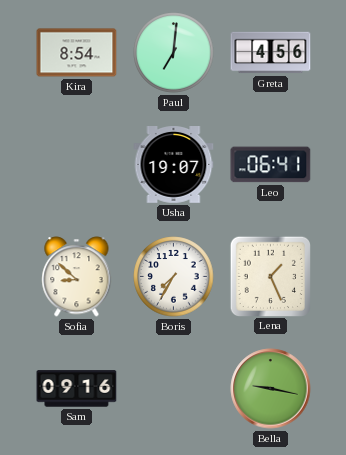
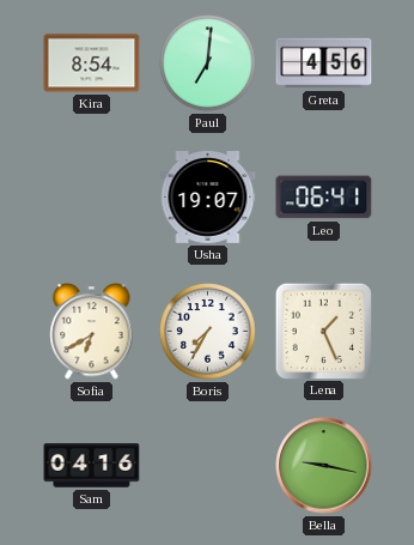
Sofia: 8:52 -> 6:40 (92, 332)
Sam: 09:16 -> 04:16 (92, 466)
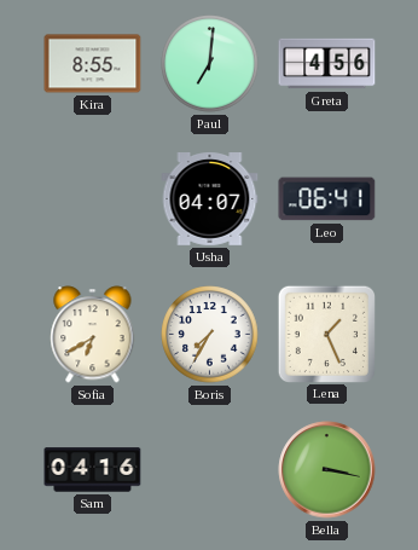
Kira: 8:54 -> 8:55 (93, 64)
Usha: 19:07 -> 04:07 (210, 199)
Bella: 9:17 -> 3:17 (327, 470)
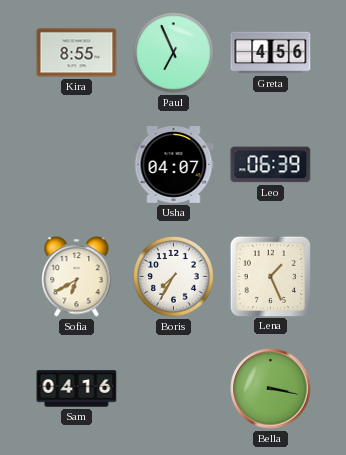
Paul: 7:01 -> 6:56 (174, 53)
Leo: 06:41 -> 06:39 (271, 165)
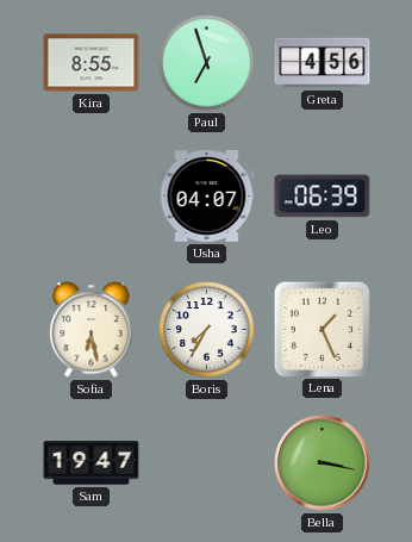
Paul: 6:56 -> 6:57 (207, 63)
Sofia: 6:40 -> 6:28 (92, 330)
Sam: 04:16 -> 19:47 (92, 463)
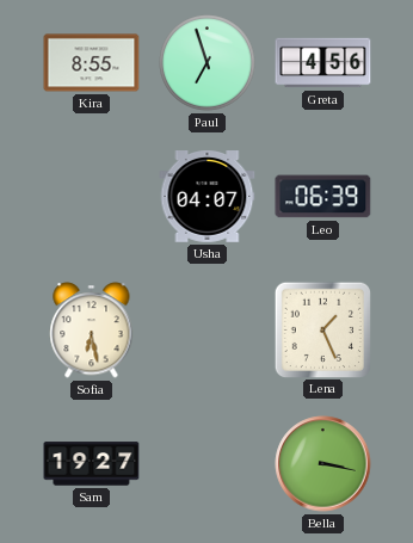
Boris: 7:35 -> none (207, 330)
Sam: 19:47 -> 19:27 (92, 464)
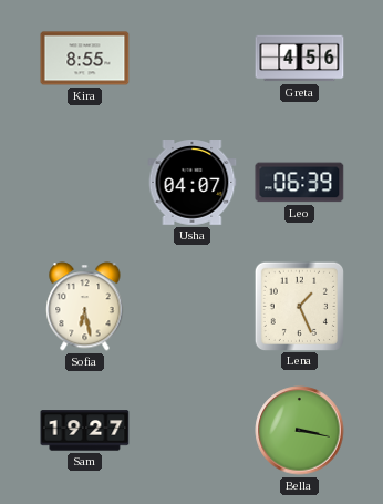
Paul: 6:57 -> none (208, 63)
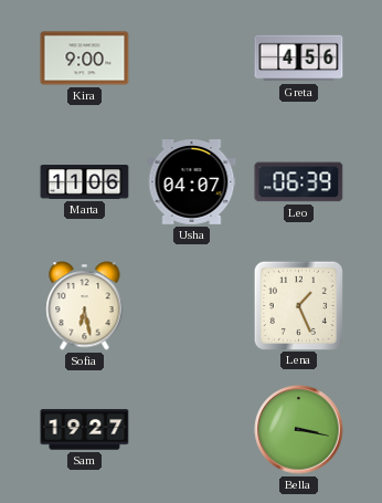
Kira: 8:55 -> 9:00 (85, 59)
Marta: none -> 11:06 (85, 182)
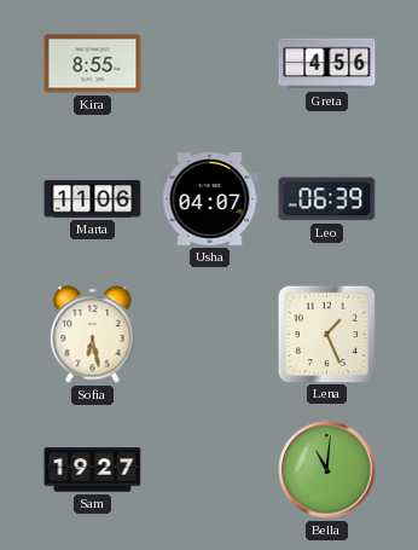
Kira: 9:00 -> 8:55 (93, 64)
Bella: 3:17 -> 11:01 (327, 470)
